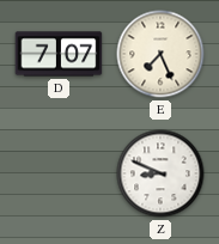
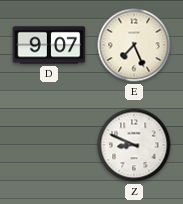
D: 7:07 -> 9:07 (49, 45)
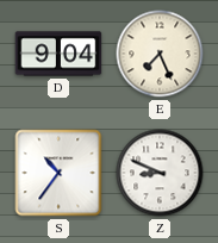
D: 9:07 -> 9:04 (58, 54)
S: none -> 10:36 (58, 173)
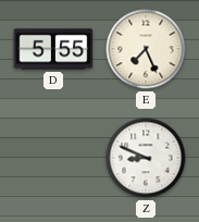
D: 9:04 -> 5:55 (53, 49)
S: 10:36 -> none (58, 173)
